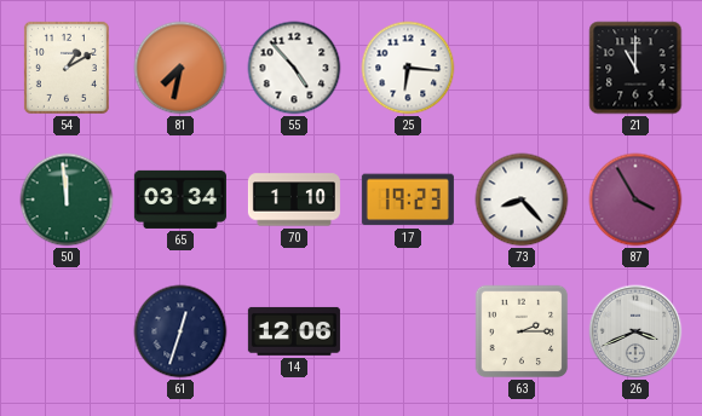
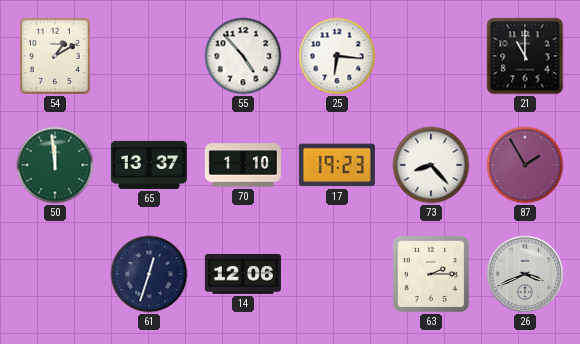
81: 7:32 -> none (180, 68)
65: 03:34 -> 13:37 (149, 165)
87: 3:55 -> 1:55 (525, 165)
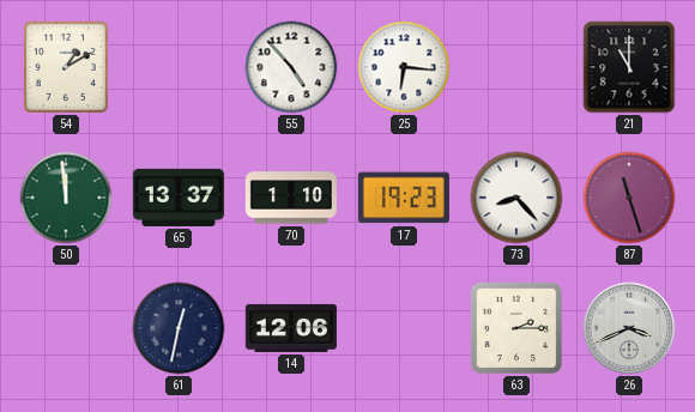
87: 1:55 -> 11:27 (629, 198)
61: 12:33 -> 12:32 (179, 328)
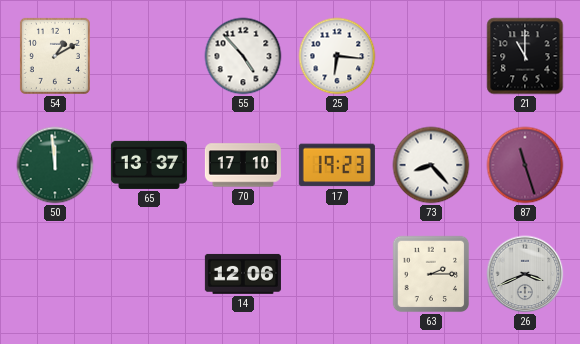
70: 1:10 -> 17:10 (243, 165)
61: 12:32 -> none (179, 328)
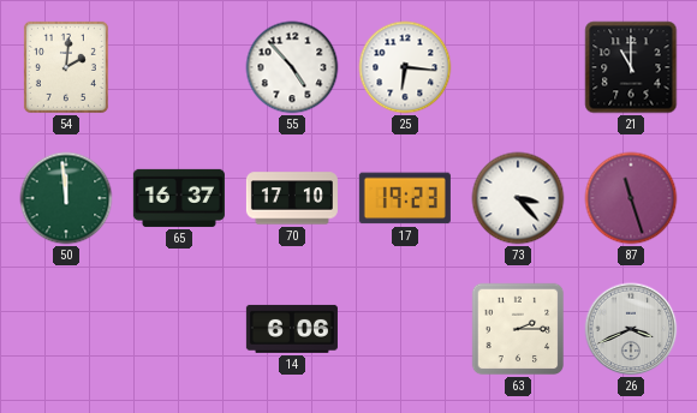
54: 1:10 -> 2:01 (66, 67)
65: 13:37 -> 16:37 (179, 198)
73: 8:23 -> 3:23 (518, 198)
14: 12:06 -> 6:06 (292, 329)
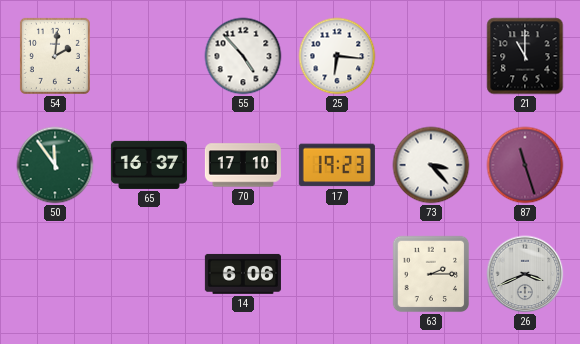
50: 11:59 -> 11:54 (55, 165)
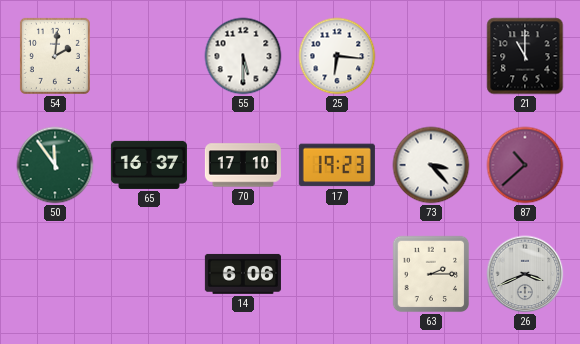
55: 4:53 -> 5:30 (243, 56)
87: 11:27 -> 10:38 (525, 165)
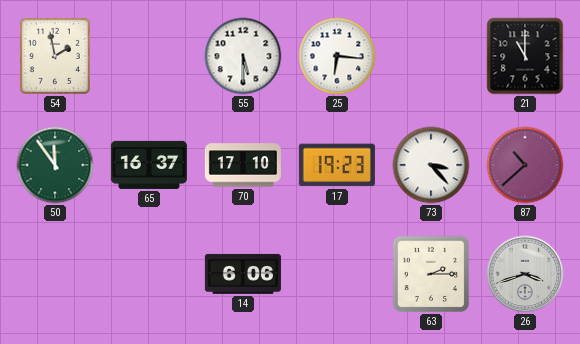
54: 2:01 -> 1:58 (55, 56)
26: 3:41 -> 3:42 (525, 274)
